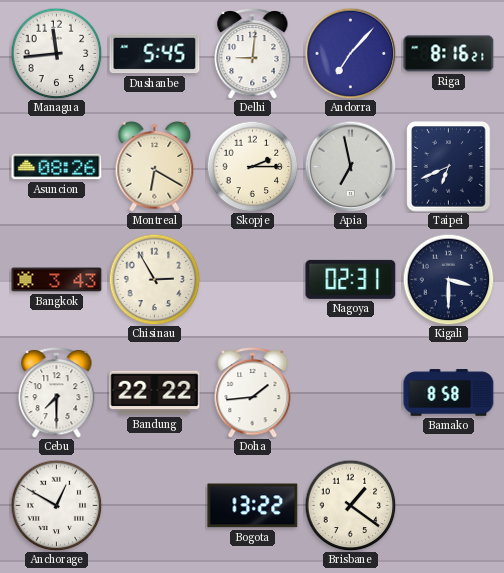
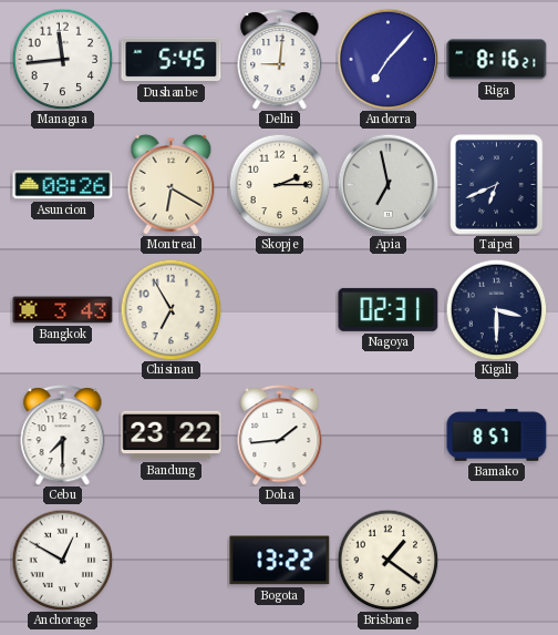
Chisinau: 2:55 -> 6:55 (170, 309)
Bandung: 22:22 -> 23:22 (172, 436)
Bamako: 8:58 -> 8:57 (497, 436)
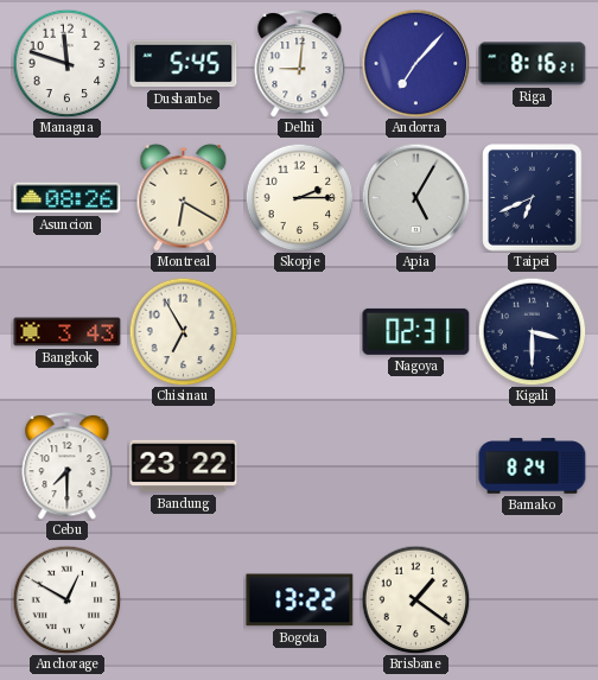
Managua: 11:44 -> 11:48 (66, 63)
Apia: 6:58 -> 5:05 (415, 197)
Doha: 1:44 -> none (280, 436)
Bamako: 8:57 -> 8:24 (533, 466)
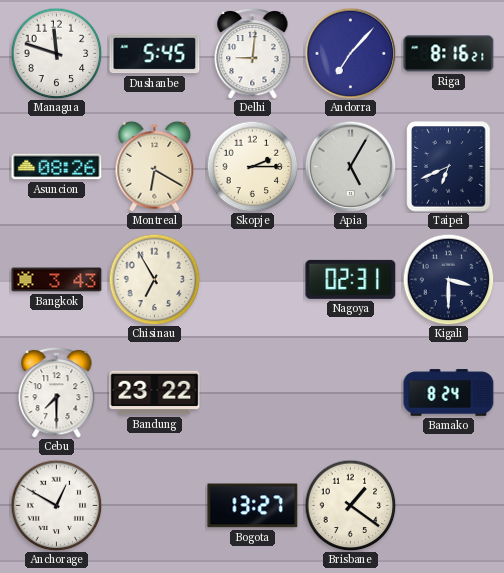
Bogota: 13:22 -> 13:27 (253, 506)
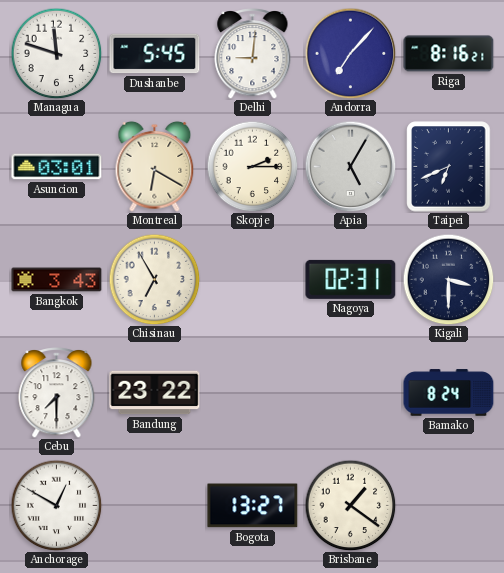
Asuncion: 08:26 -> 03:01 (57, 167)
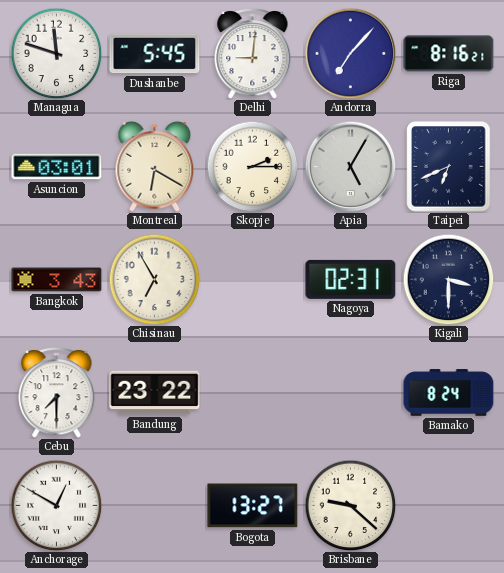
Brisbane: 1:21 -> 9:22 (350, 505)
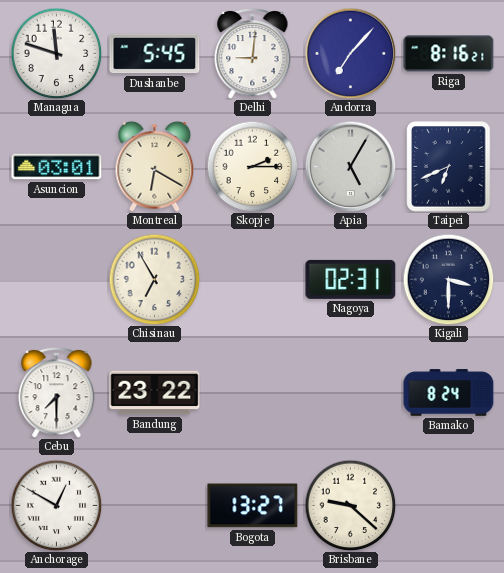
Bangkok: 3:43 -> none (57, 280)
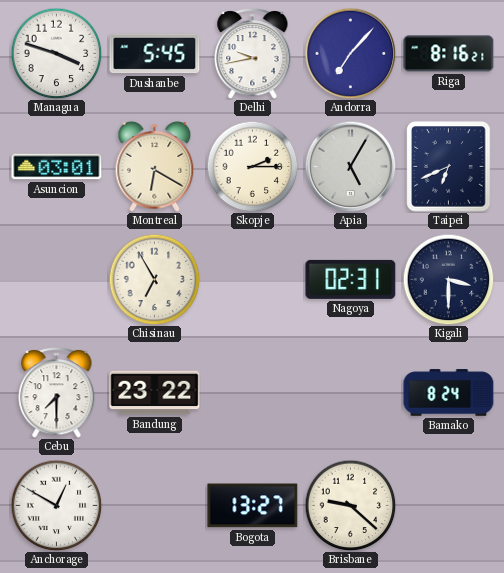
Managua: 11:48 -> 3:48 (56, 53)
Delhi: 9:01 -> 9:43 (253, 54)
